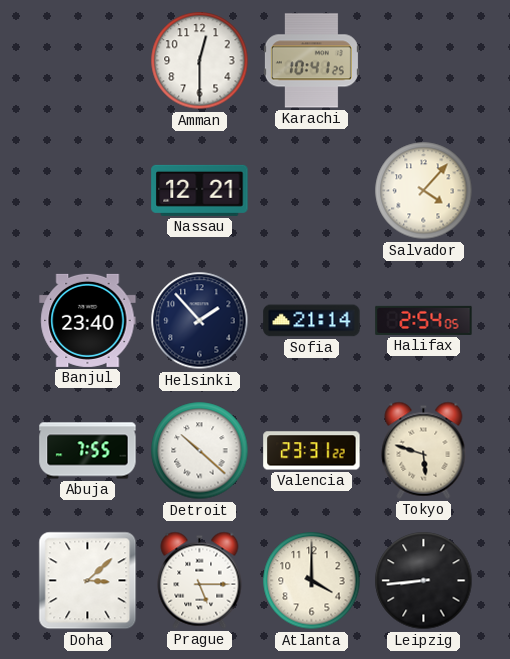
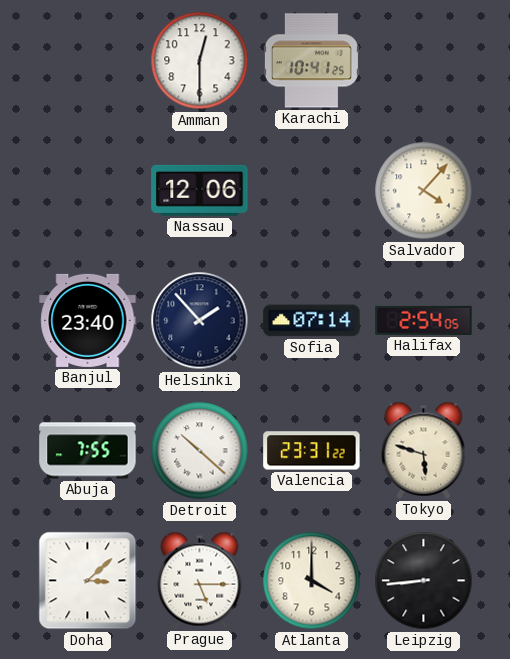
Nassau: 12:21 -> 12:06 (200, 190)
Sofia: 21:14 -> 07:14 (312, 321)
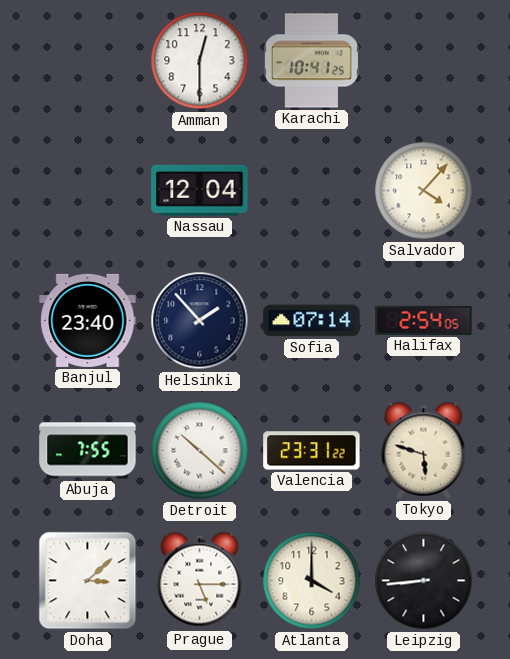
Nassau: 12:06 -> 12:04 (200, 190)
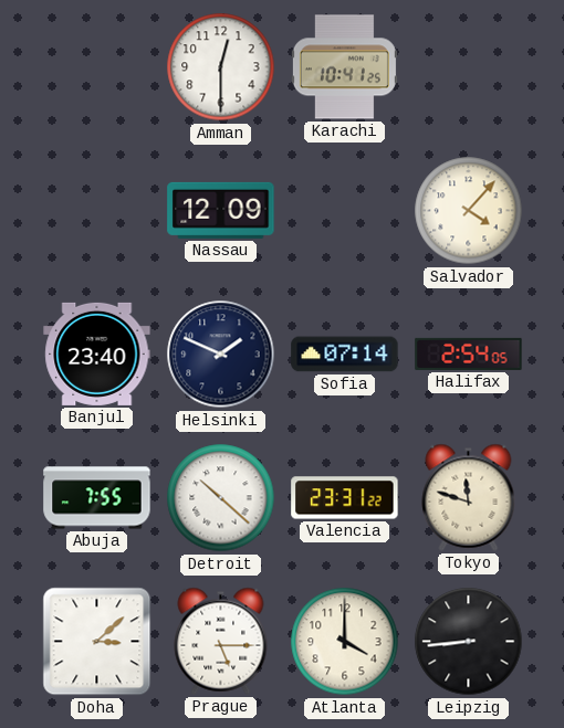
Nassau: 12:04 -> 12:09 (221, 210)
Helsinki: 1:53 -> 1:49 (221, 355)
Tokyo: 5:48 -> 11:48 (469, 497)
